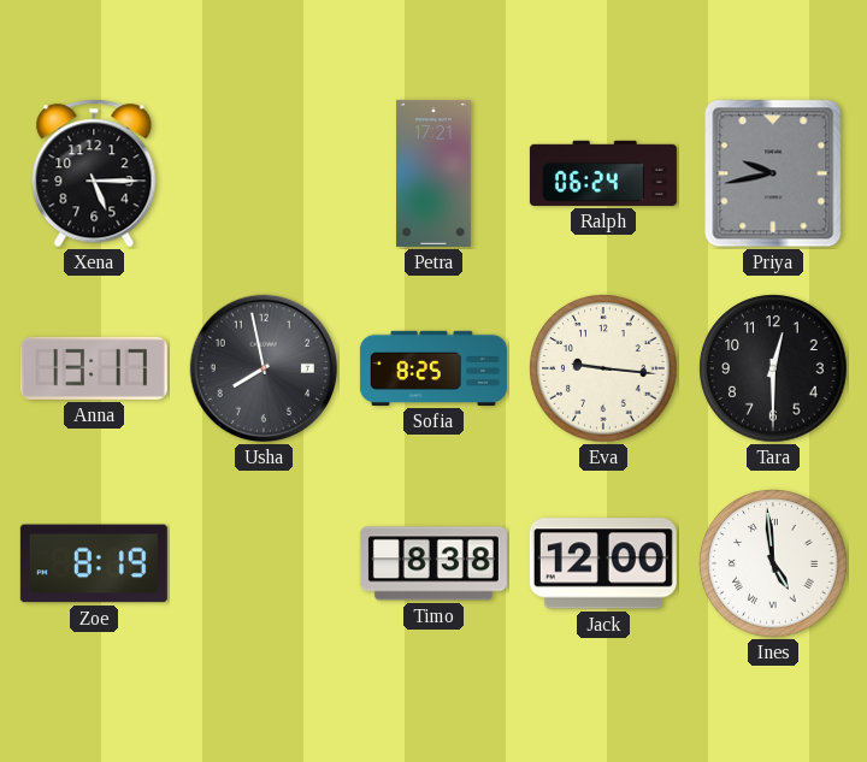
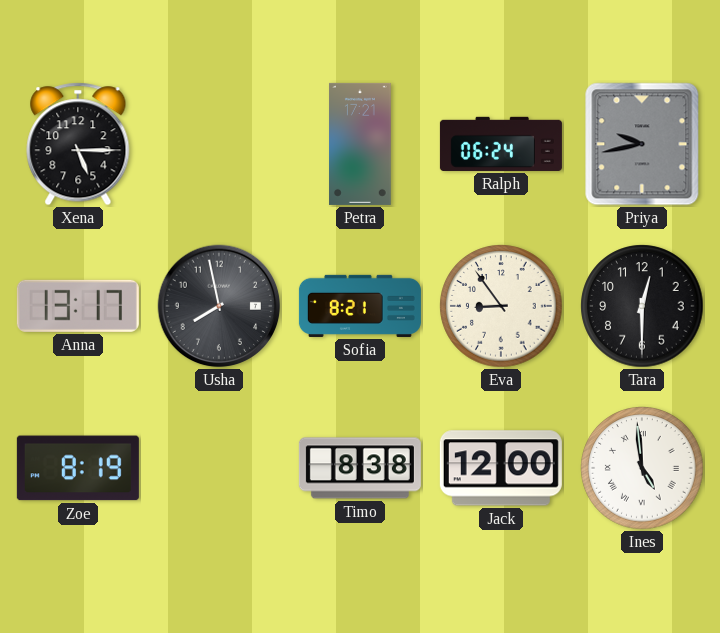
Sofia: 8:25 -> 8:21 (360, 306)
Eva: 9:16 -> 8:54 (501, 306)
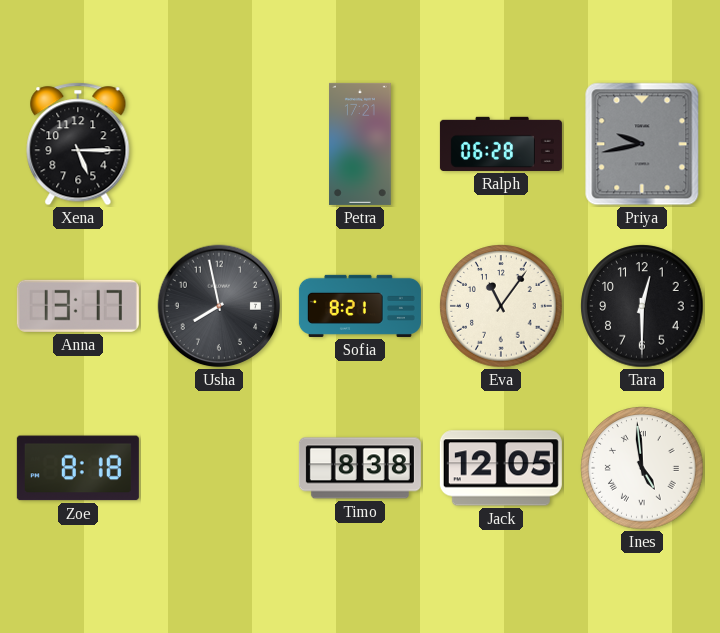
Ralph: 06:24 -> 06:28 (501, 144)
Eva: 8:54 -> 11:06 (501, 306)
Zoe: 8:19 -> 8:18 (78, 468)
Jack: 12:00 -> 12:05 (501, 468)
